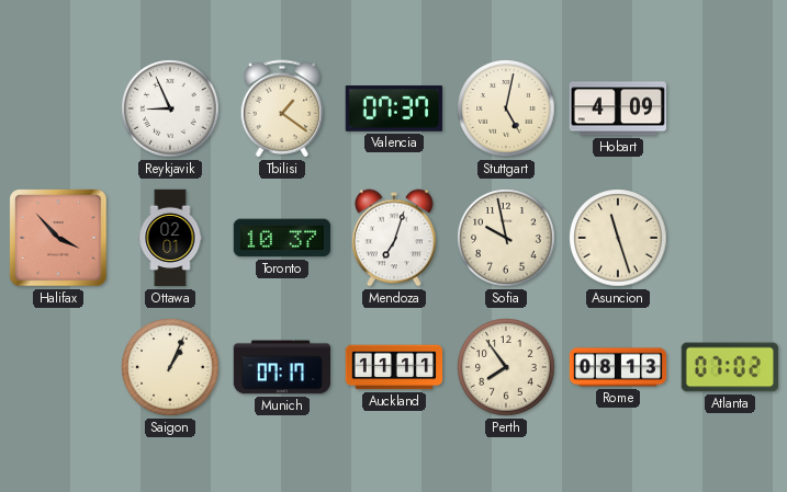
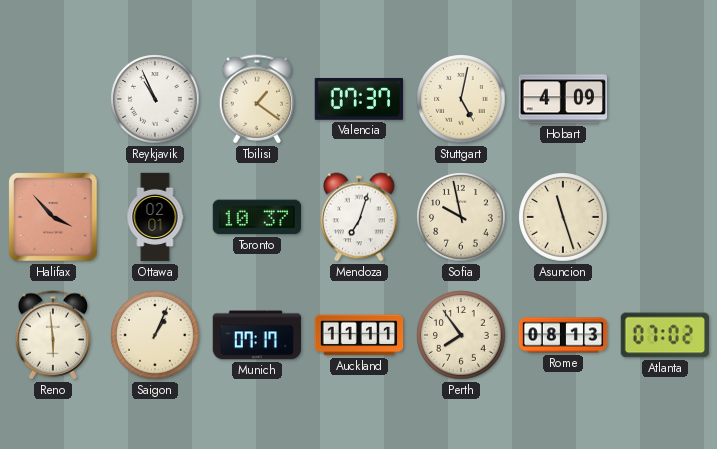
Reykjavik: 8:56 -> 10:56 (155, 99)
Reno: none -> 5:59 (53, 335)
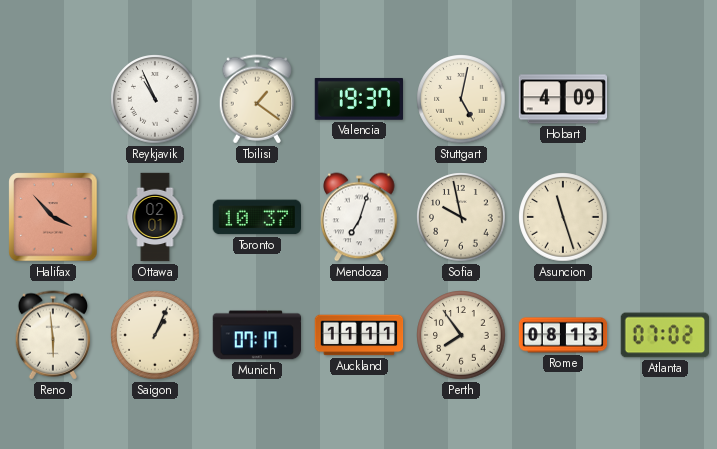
Valencia: 07:37 -> 19:37 (358, 99)
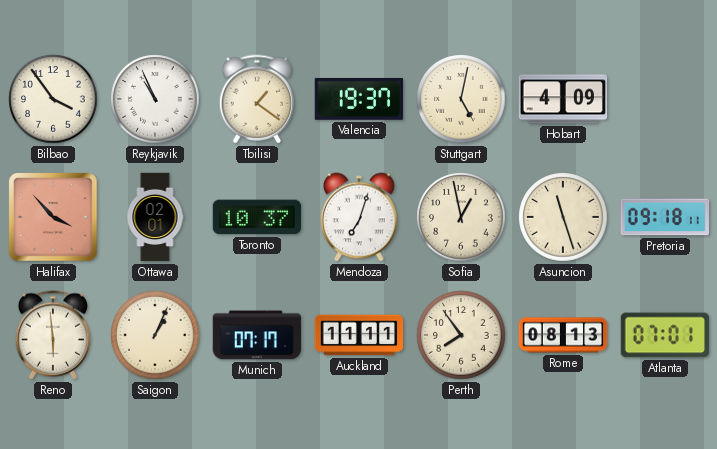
Bilbao: none -> 3:54 (53, 99)
Sofia: 9:58 -> 12:58 (461, 217)
Pretoria: none -> 09:18 (664, 217)
Atlanta: 07:02 -> 07:01 (664, 335)
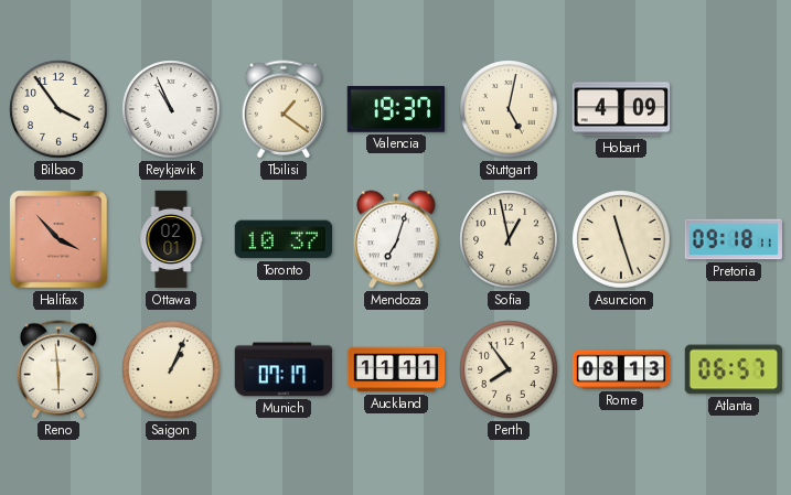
Atlanta: 07:01 -> 06:57 (733, 369)
